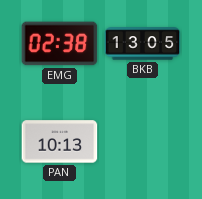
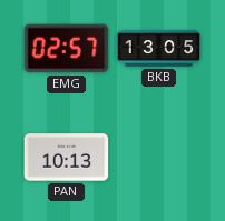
EMG: 02:38 -> 02:57 (67, 49)
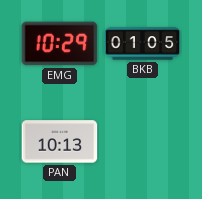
EMG: 02:57 -> 10:29 (60, 44)
BKB: 13:05 -> 01:05 (143, 44)
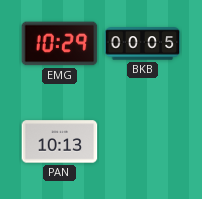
BKB: 01:05 -> 00:05 (143, 44)
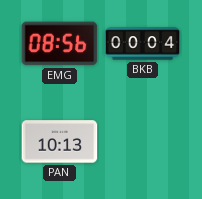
EMG: 10:29 -> 08:56 (60, 44)
BKB: 00:05 -> 00:04 (143, 44)
